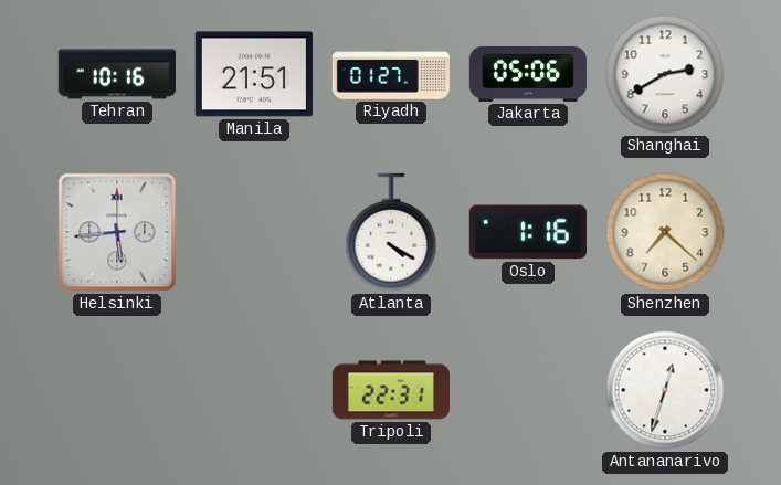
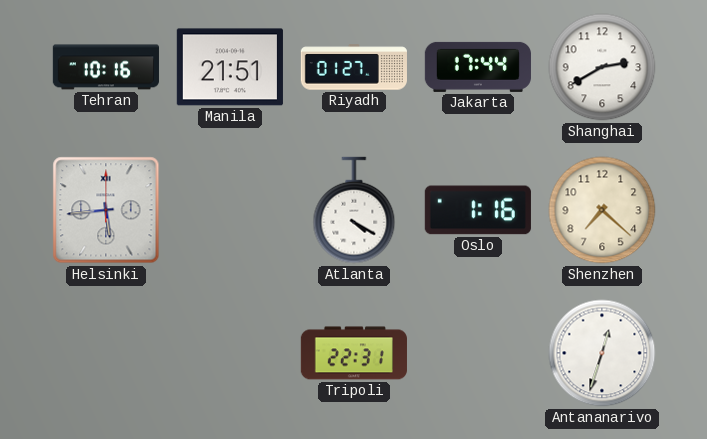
Jakarta: 05:06 -> 17:44 (478, 67)
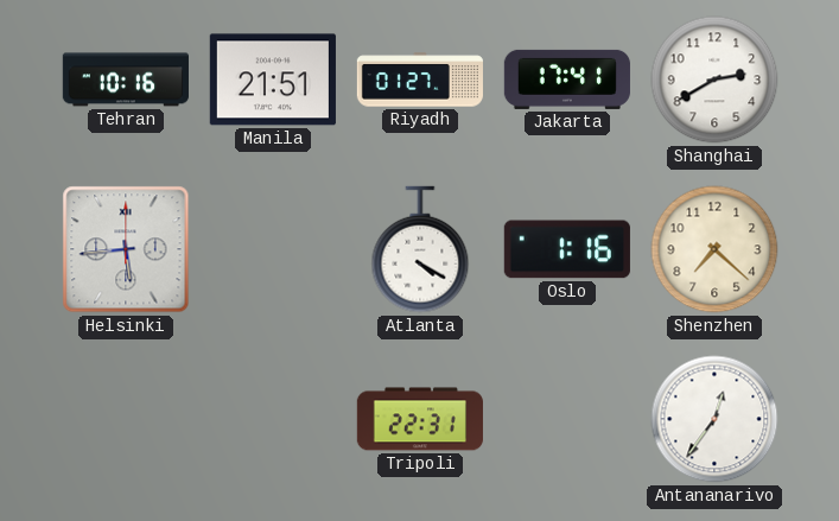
Jakarta: 17:44 -> 17:41 (567, 80)
Antananarivo: 12:33 -> 12:36 (714, 419)
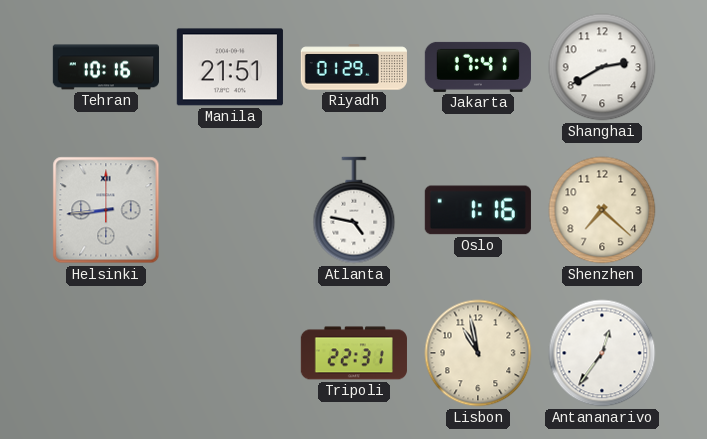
Riyadh: 01:27 -> 01:29 (354, 67)
Helsinki: 5:44 -> 8:44 (106, 210)
Atlanta: 4:20 -> 4:47 (354, 210)
Lisbon: none -> 10:58 (478, 353)
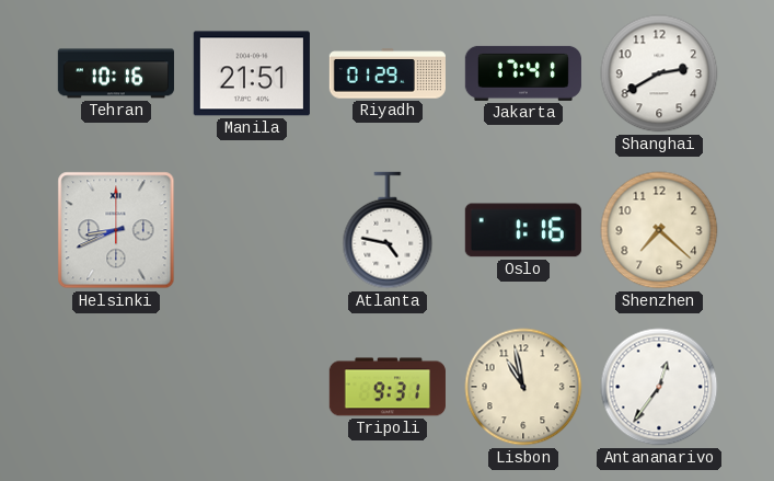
Helsinki: 8:44 -> 8:41 (116, 230)
Tripoli: 22:31 -> 9:31 (388, 387)
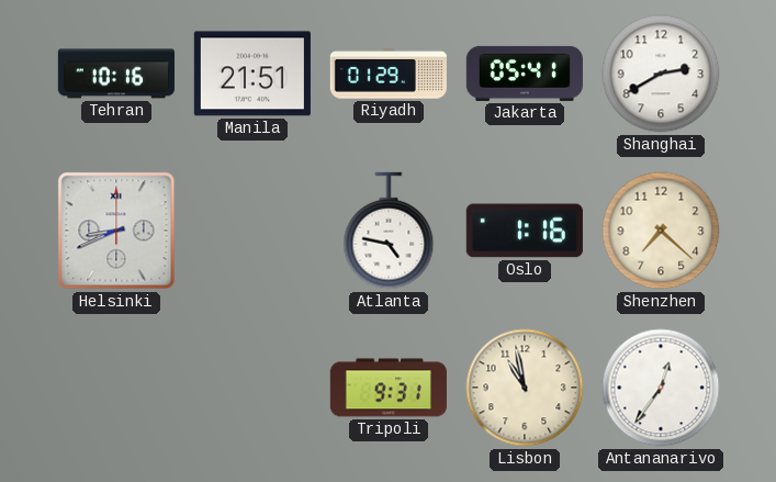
Jakarta: 17:41 -> 05:41 (525, 74)
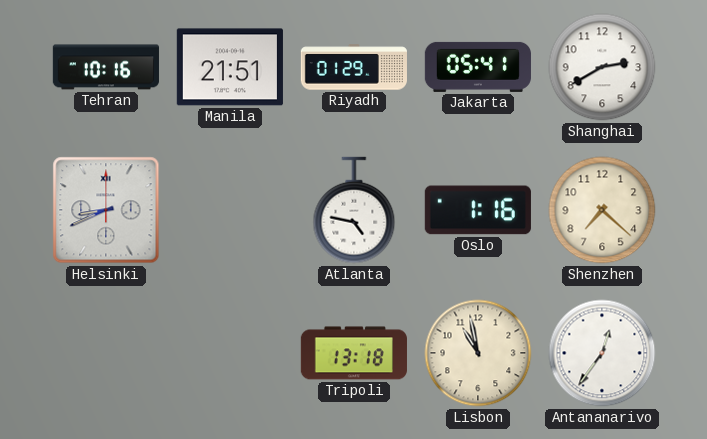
Tripoli: 9:31 -> 13:18 (354, 353)
